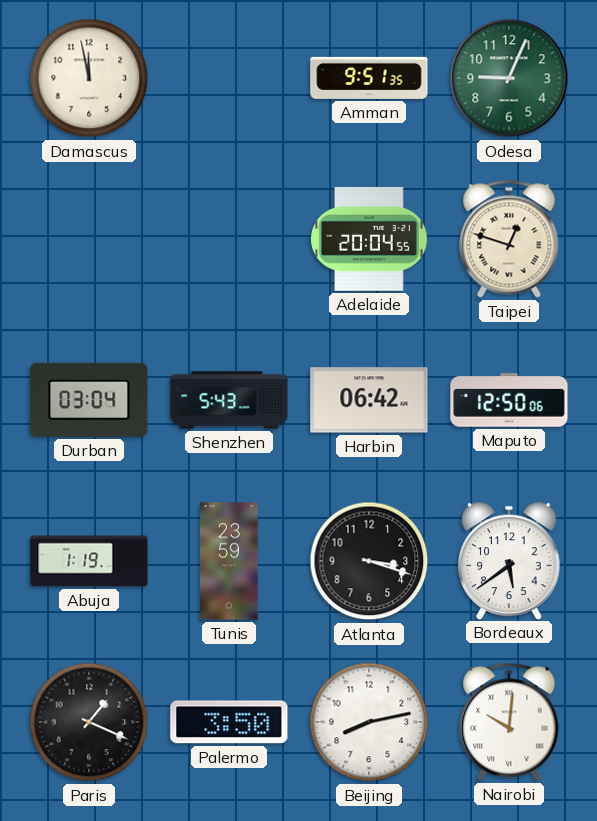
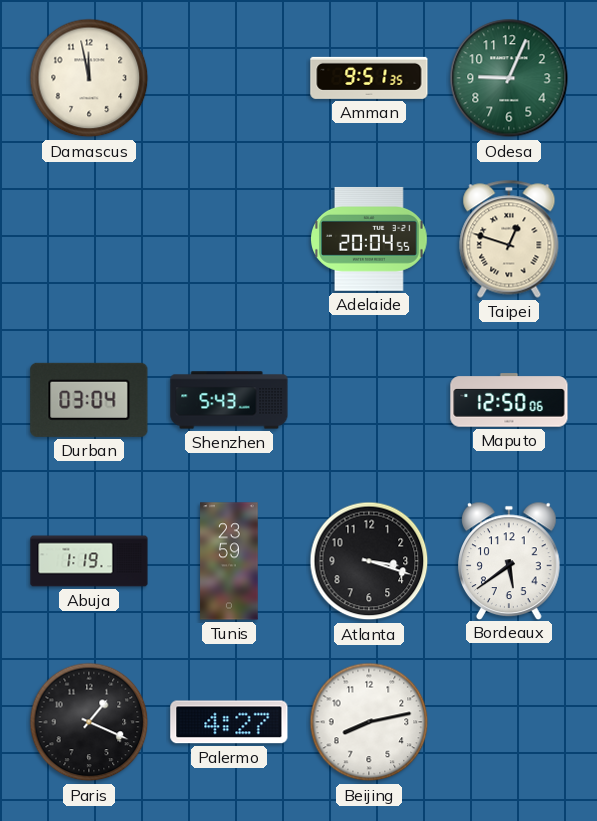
Harbin: 06:42 -> none (369, 400)
Palermo: 3:50 -> 4:27 (229, 722)
Nairobi: 10:01 -> none (509, 722)
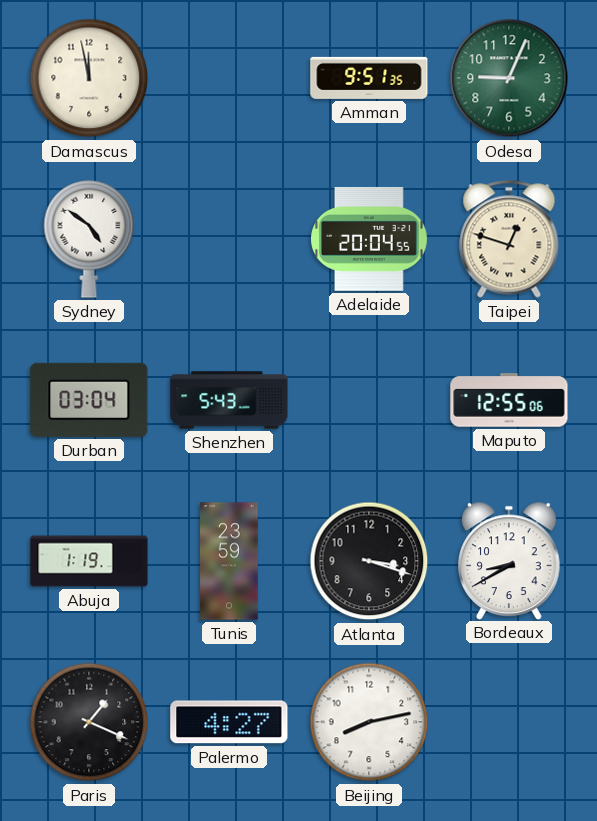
Sydney: none -> 4:51 (89, 239)
Maputo: 12:50 -> 12:55 (509, 400)
Bordeaux: 5:39 -> 8:40 (510, 560)
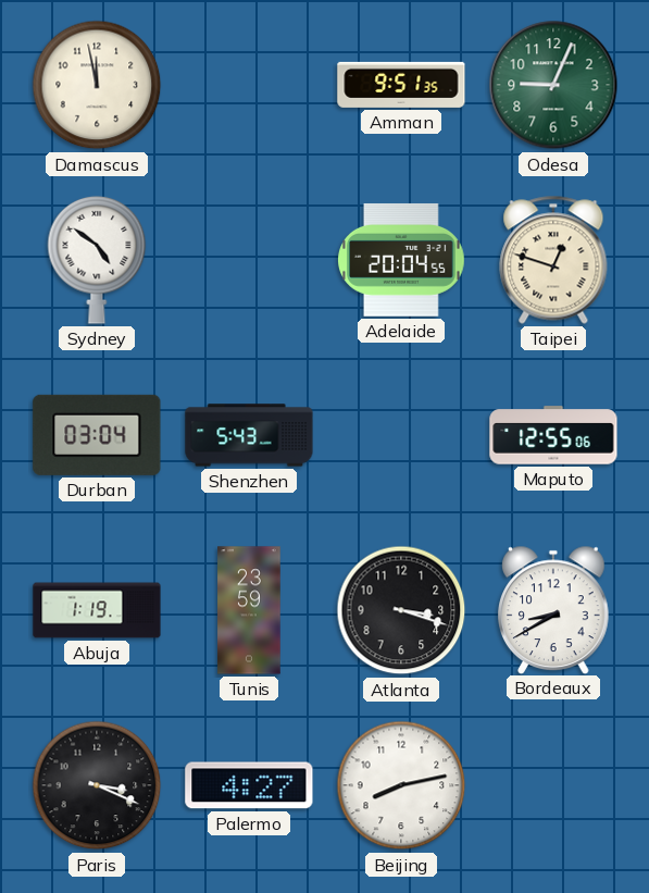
Paris: 1:19 -> 3:19 (97, 785)
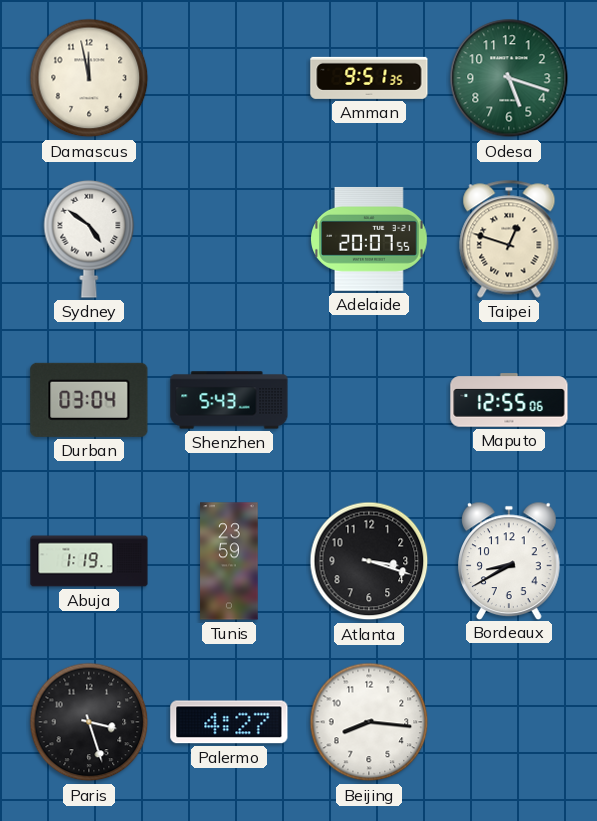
Odesa: 9:04 -> 5:18 (509, 78)
Adelaide: 20:04 -> 20:07 (370, 239)
Paris: 3:19 -> 3:27 (89, 722)
Beijing: 8:13 -> 8:16 (369, 722)
